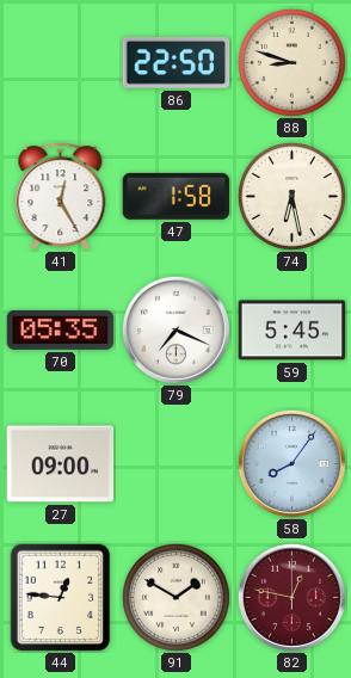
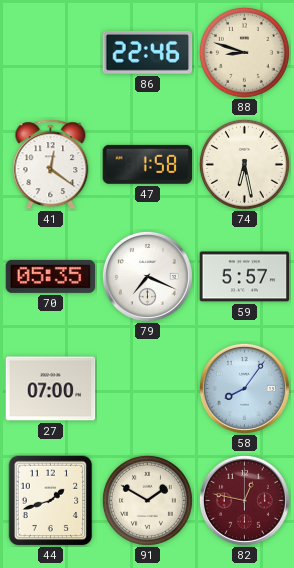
86: 22:50 -> 22:46 (148, 52)
41: 12:25 -> 12:21 (51, 165)
59: 5:45 -> 5:57 (245, 277)
27: 09:00 -> 07:00 (51, 389)
44: 12:46 -> 1:42 (51, 501)
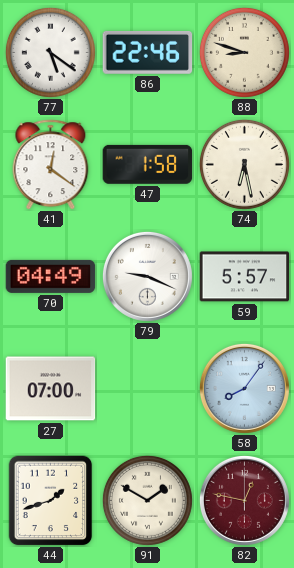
77: none -> 5:21 (50, 52)
70: 05:35 -> 04:49 (51, 276)
79: 7:19 -> 9:19 (147, 276)
